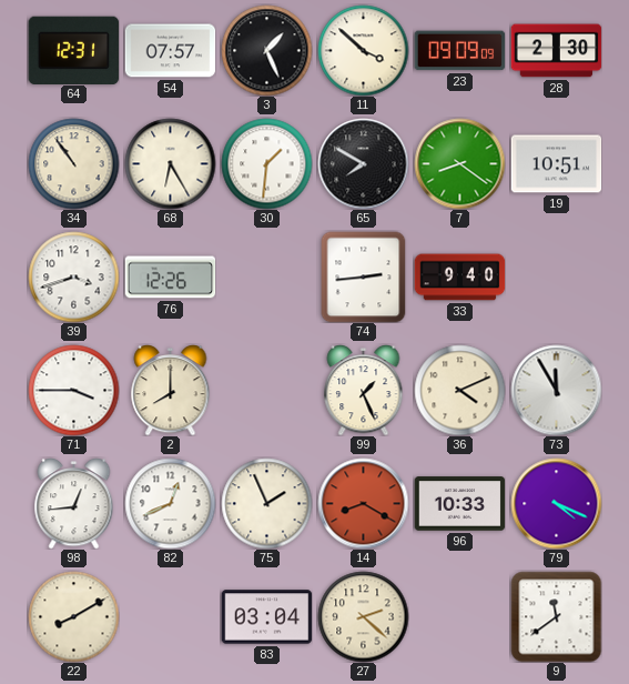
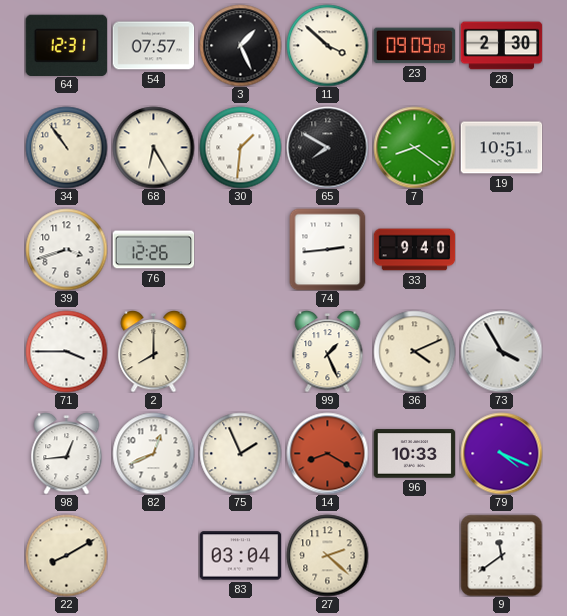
73: 11:55 -> 3:55 (501, 351)
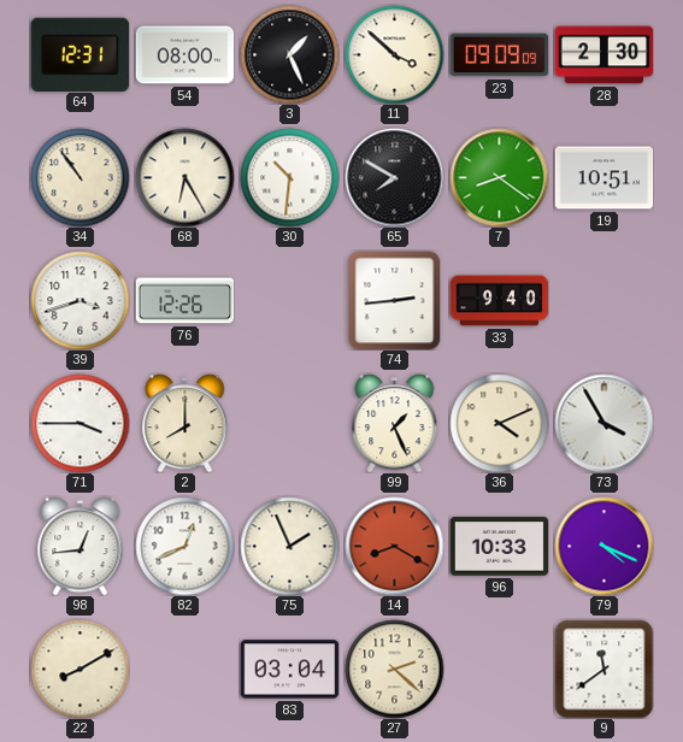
54: 07:57 -> 08:00 (184, 55)
30: 1:31 -> 10:31 (289, 177)
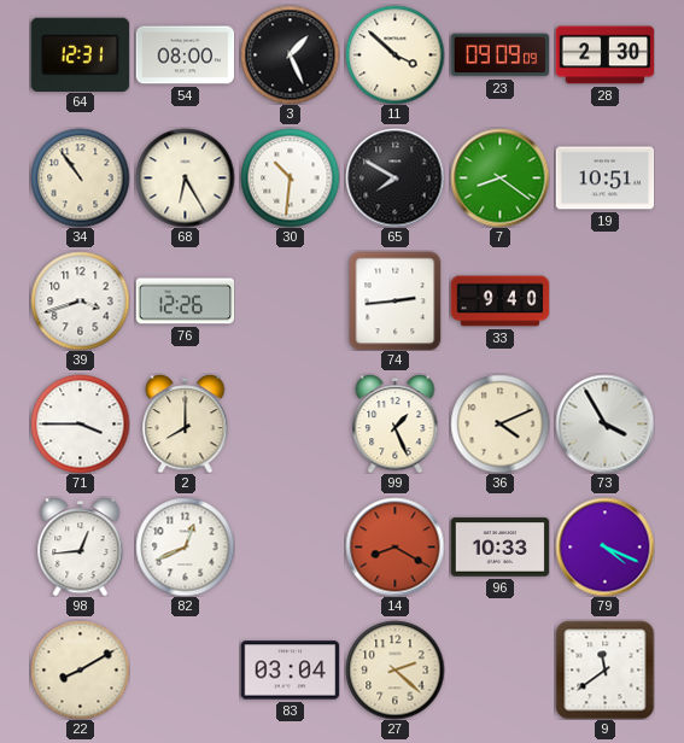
75: 1:56 -> none (289, 546)
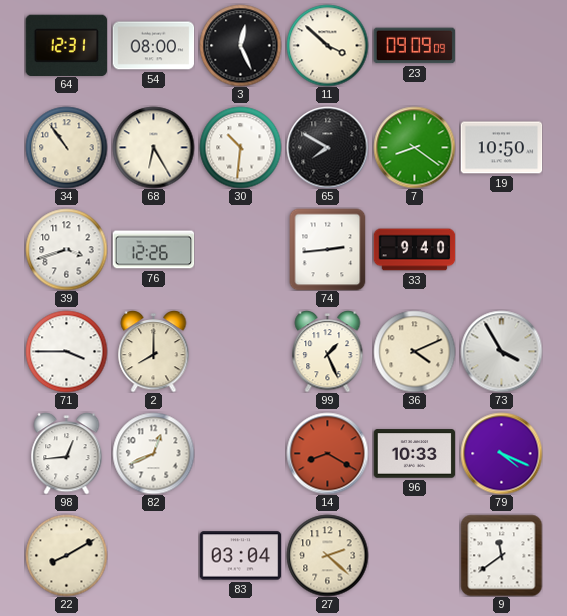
3: 1:26 -> 12:26 (240, 45)
28: 2:30 -> none (604, 55)
19: 10:51 -> 10:50 (501, 148)
